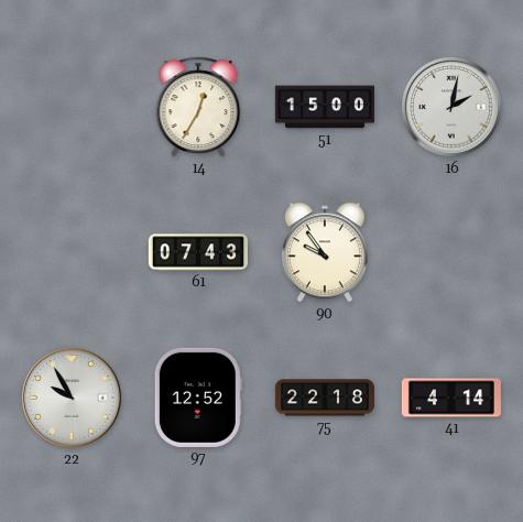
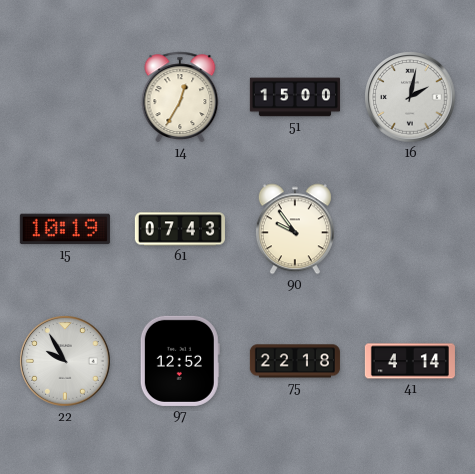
15: none -> 10:19 (65, 229)
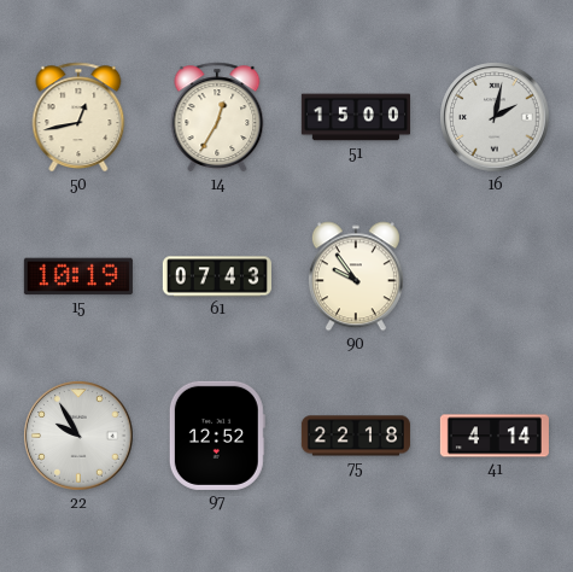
50: none -> 12:43 (78, 117)
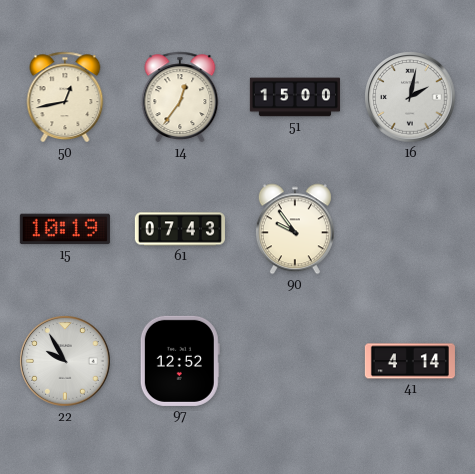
14: 12:35 -> 12:36 (180, 97)
75: 22:18 -> none (356, 436)
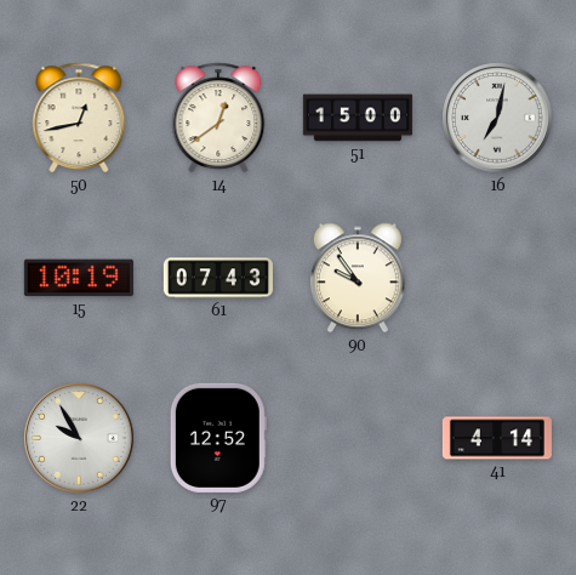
14: 12:36 -> 12:39 (218, 118)
16: 2:02 -> 7:02 (497, 118)
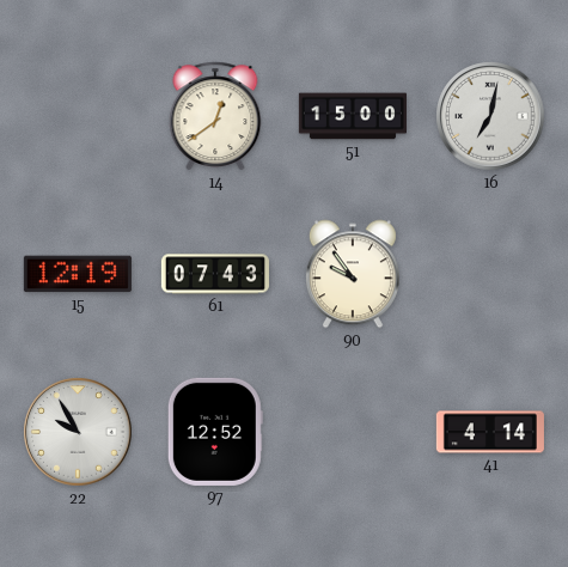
50: 12:43 -> none (79, 118)
15: 10:19 -> 12:19 (78, 274)
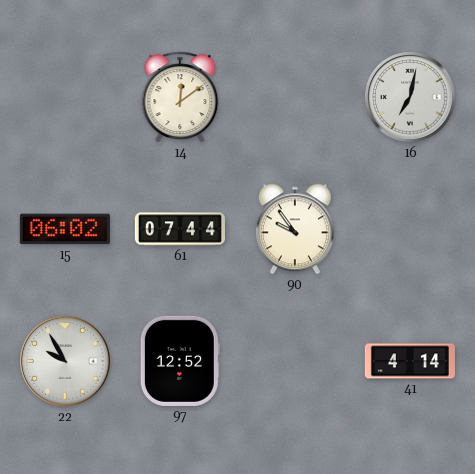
14: 12:39 -> 12:09 (180, 97)
51: 15:00 -> none (353, 116)
15: 12:19 -> 06:02 (65, 229)
61: 07:43 -> 07:44 (180, 229)
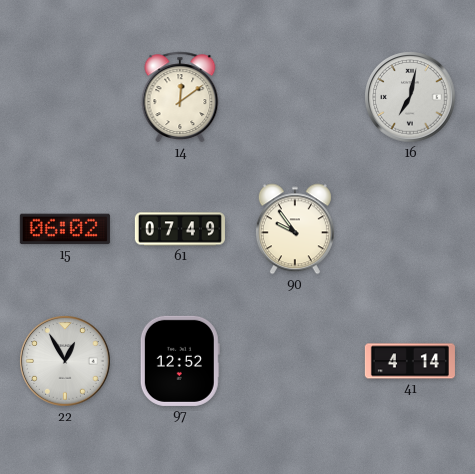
61: 07:44 -> 07:49 (180, 229)
22: 9:55 -> 12:55 (65, 361)
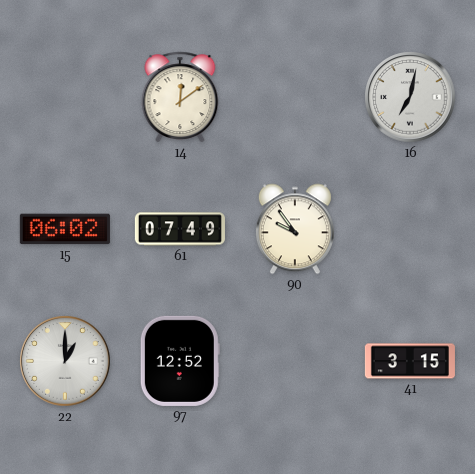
22: 12:55 -> 1:00 (65, 361)
41: 4:14 -> 3:15 (410, 361)
